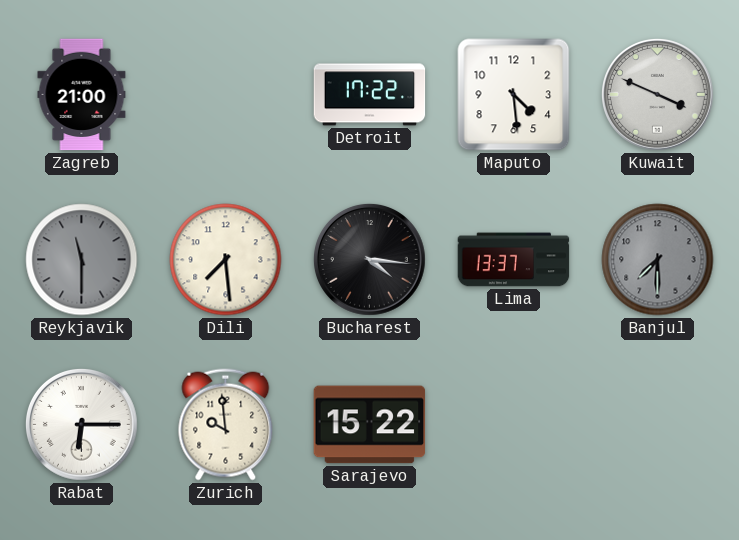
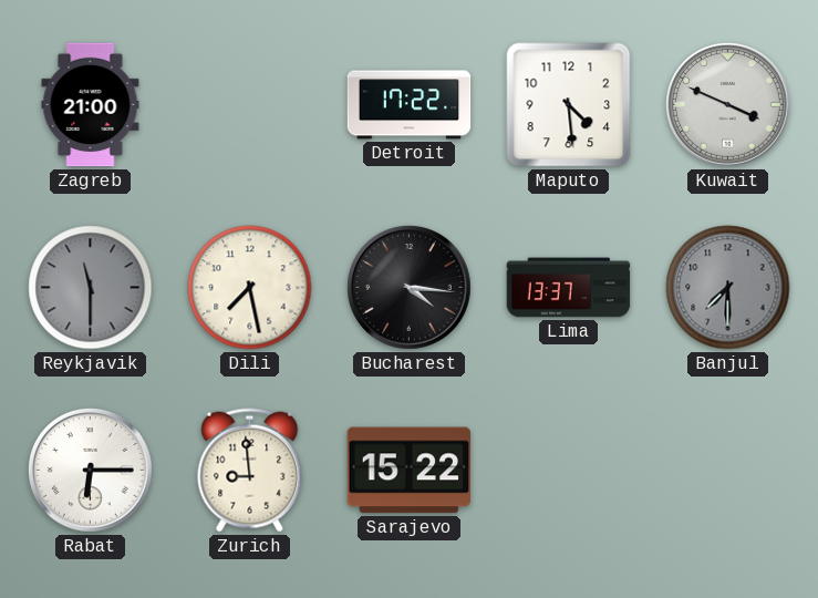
Dili: 7:29 -> 7:28 (250, 288)
Zurich: 9:59 -> 8:59 (250, 471)
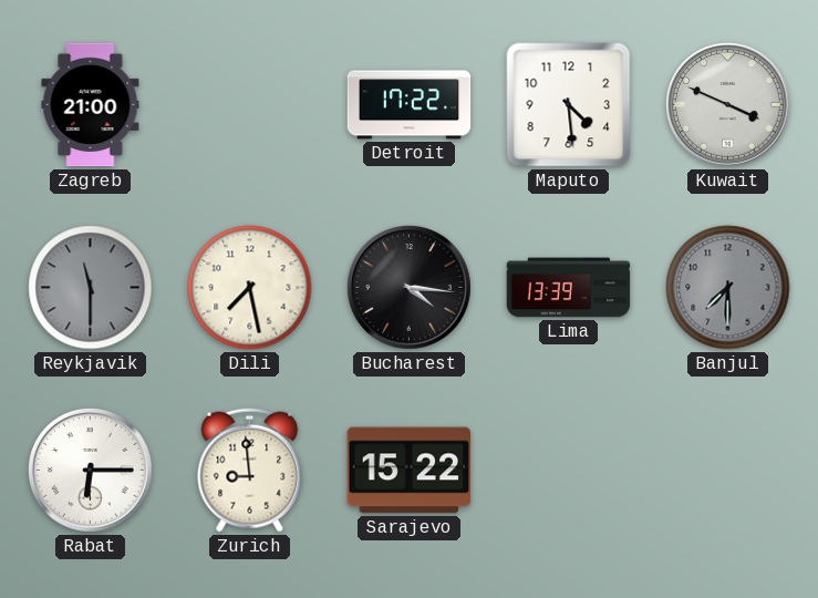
Lima: 13:37 -> 13:39 (569, 288)
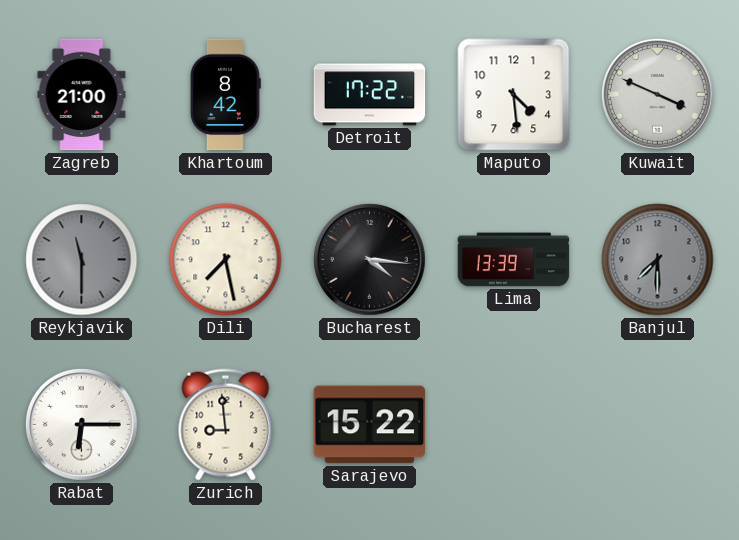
Khartoum: none -> 8:42 (225, 95)
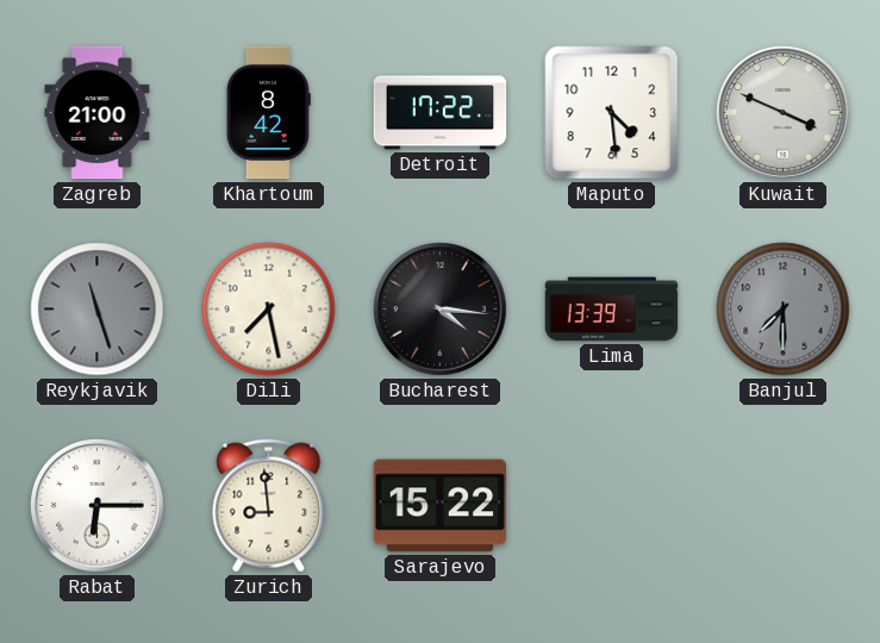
Reykjavik: 11:30 -> 11:27 (98, 310)
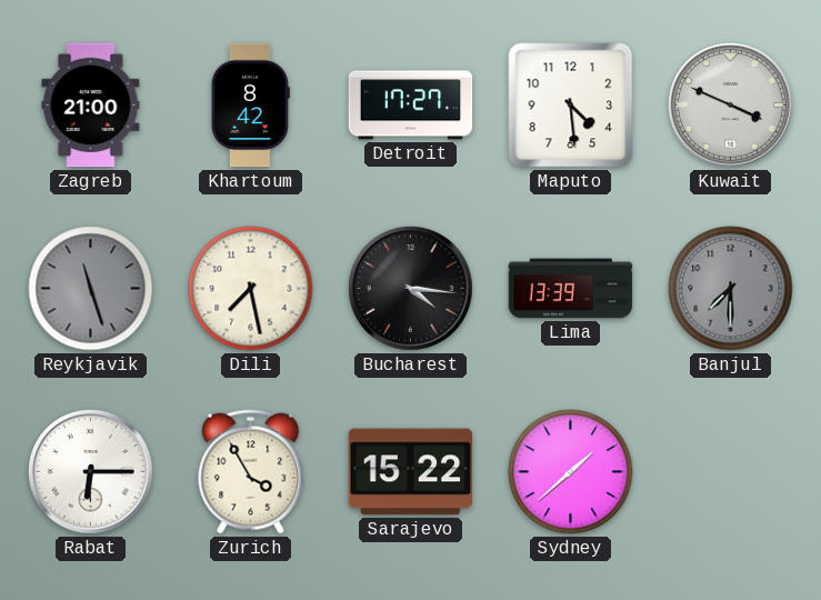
Detroit: 17:22 -> 17:27 (411, 106)
Zurich: 8:59 -> 3:55 (251, 472)
Sydney: none -> 1:38 (571, 472)
